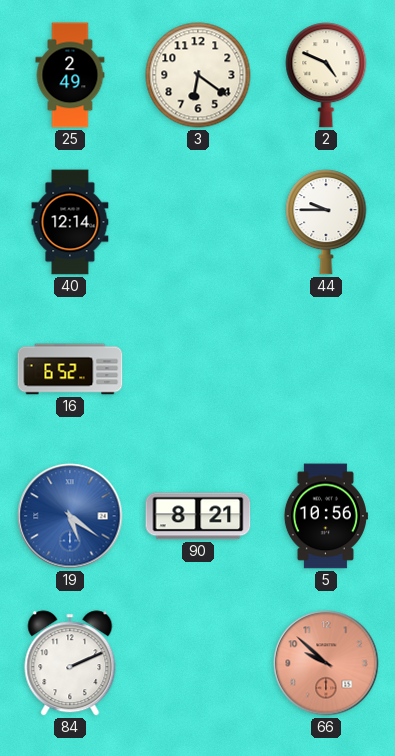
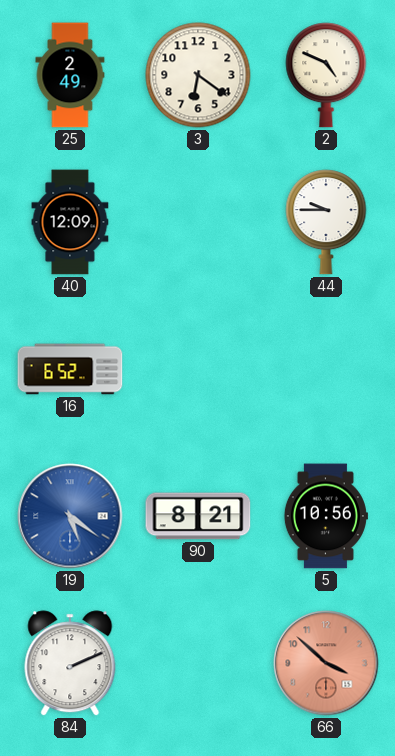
40: 12:14 -> 12:09 (70, 222)
66: 9:52 -> 3:52 (326, 663)
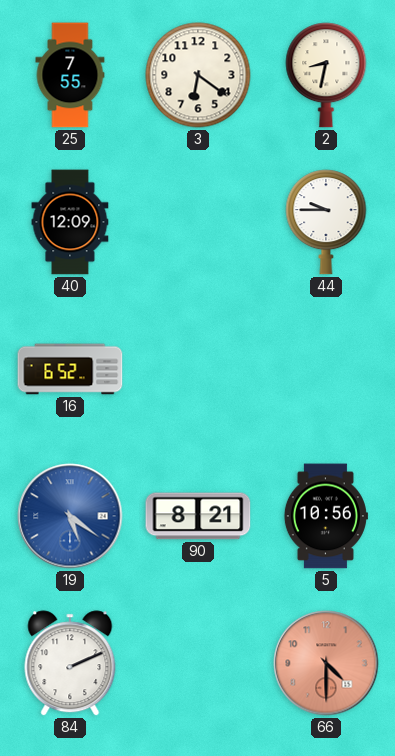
25: 2:49 -> 7:55 (70, 75)
2: 4:49 -> 8:32 (326, 75)
66: 3:52 -> 4:30 (326, 663)
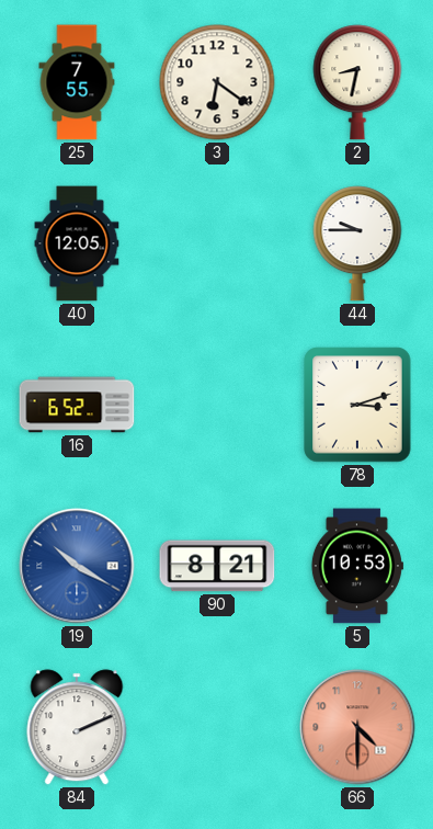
40: 12:09 -> 12:05 (77, 243)
78: none -> 3:12 (357, 405)
19: 5:21 -> 10:20 (77, 566)
5: 10:56 -> 10:53 (356, 566)
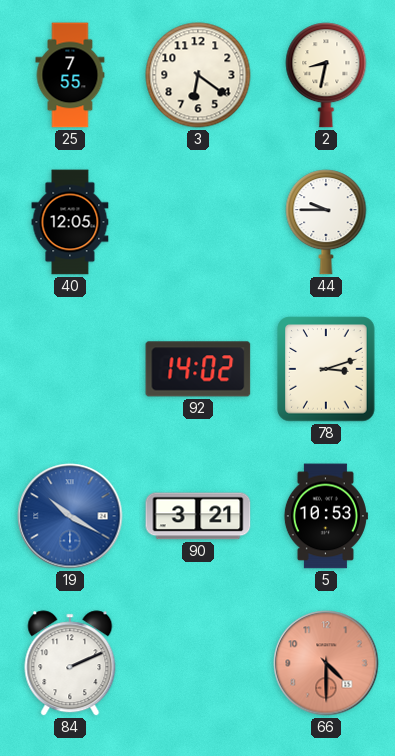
16: 6:52 -> none (77, 405)
92: none -> 14:02 (198, 369)
90: 8:21 -> 3:21 (198, 516)
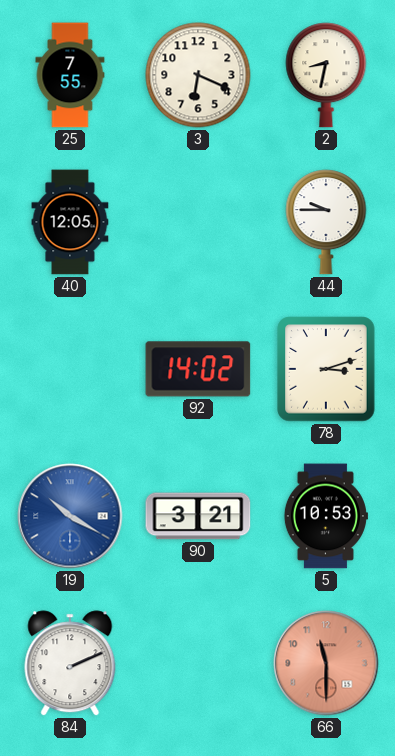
3: 6:21 -> 6:19 (198, 75)
66: 4:30 -> 11:30 (326, 663)
